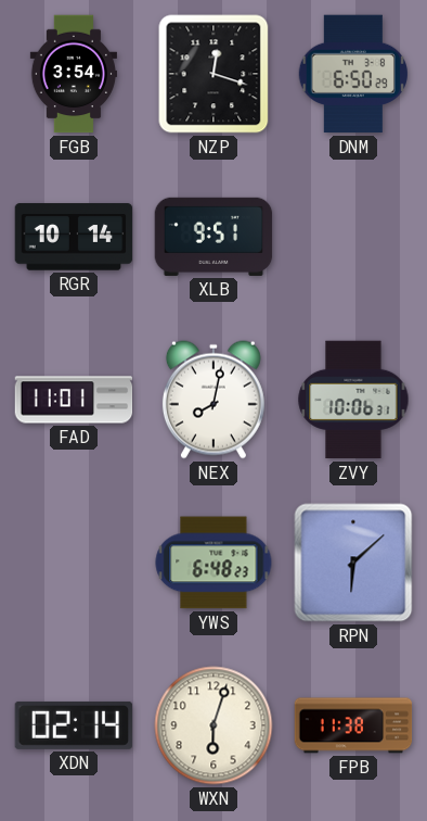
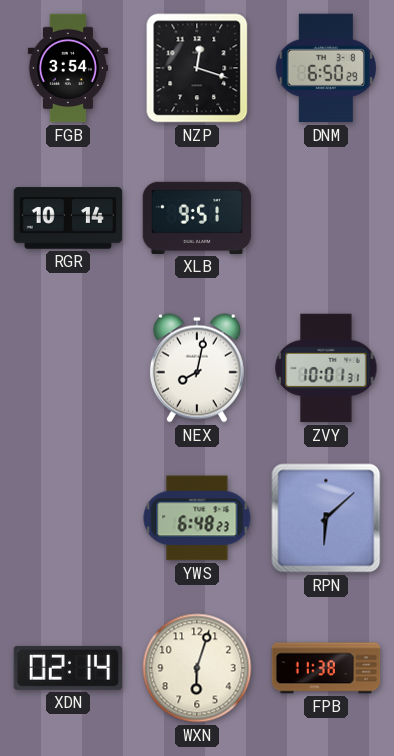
FAD: 11:01 -> none (74, 400)
ZVY: 10:06 -> 10:01 (326, 368)
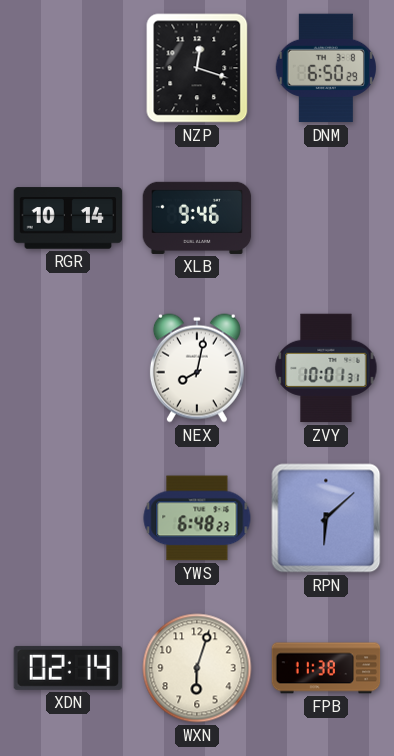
FGB: 3:54 -> none (68, 68)
XLB: 9:51 -> 9:46 (197, 218)
